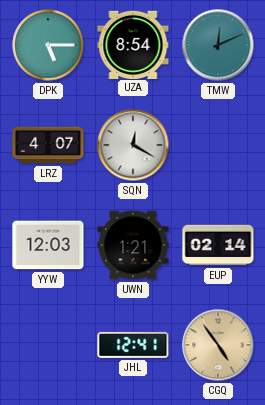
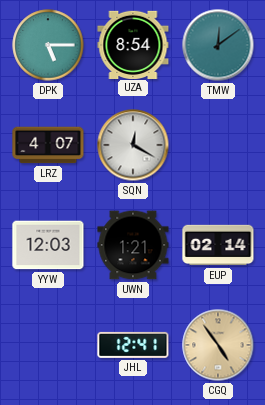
TMW: 12:11 -> 12:09 (218, 45)
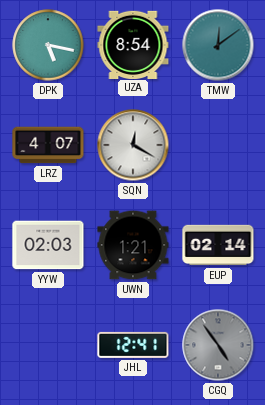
DPK: 5:15 -> 5:17 (48, 45)
YYW: 12:03 -> 02:03 (48, 245)
CGQ dial: champagne -> grey (218, 345)
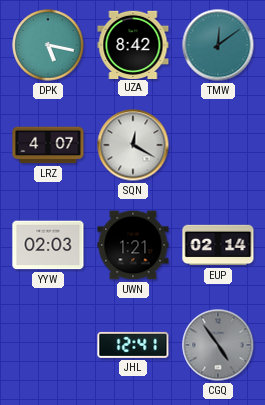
UZA: 8:54 -> 8:42 (133, 44)
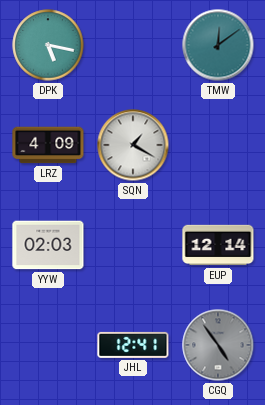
UZA: 8:42 -> none (133, 44)
LRZ: 4:07 -> 4:09 (48, 145)
SQN: 12:20 -> 1:20 (133, 145)
UWN: 1:21 -> none (133, 245)
EUP: 02:14 -> 12:14 (218, 245)
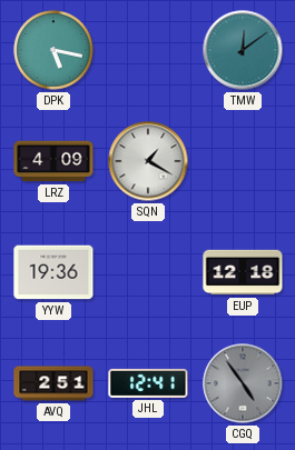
YYW: 02:03 -> 19:36 (53, 272)
EUP: 12:14 -> 12:18 (243, 272)
AVQ: none -> 2:51 (53, 383)
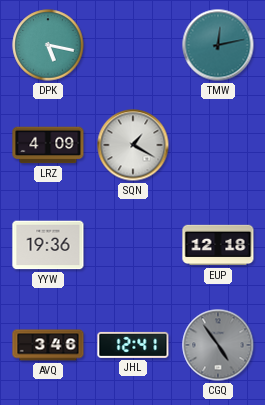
TMW: 12:09 -> 12:13 (218, 45)
AVQ: 2:51 -> 3:46 (48, 345)
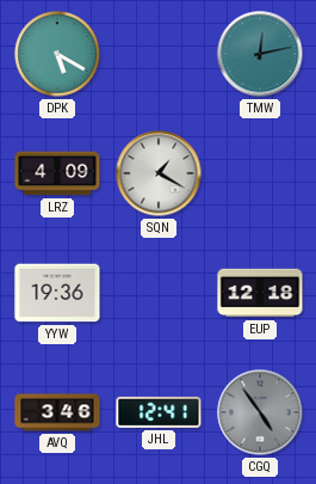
DPK: 5:17 -> 5:20 (57, 54)
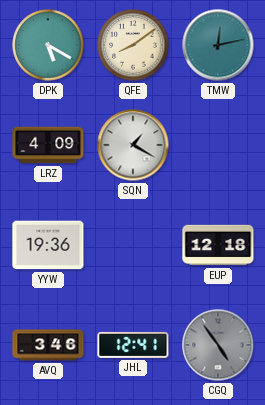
QFE: none -> 8:09 (133, 45)
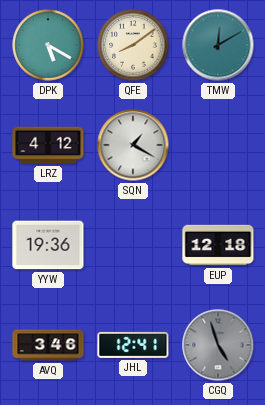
TMW: 12:13 -> 12:10 (218, 45)
LRZ: 4:09 -> 4:12 (48, 145)
CGQ: 4:54 -> 4:57 (218, 345)
